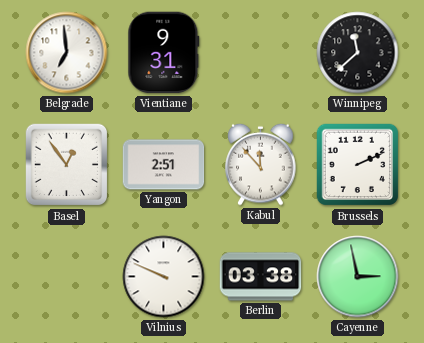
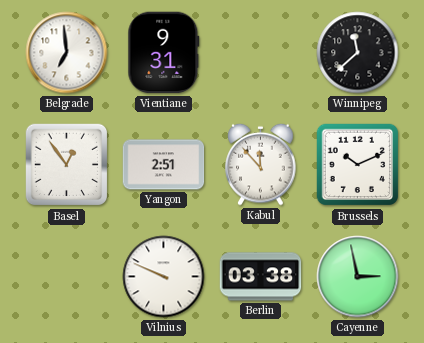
Brussels: 2:11 -> 10:11 (358, 165)
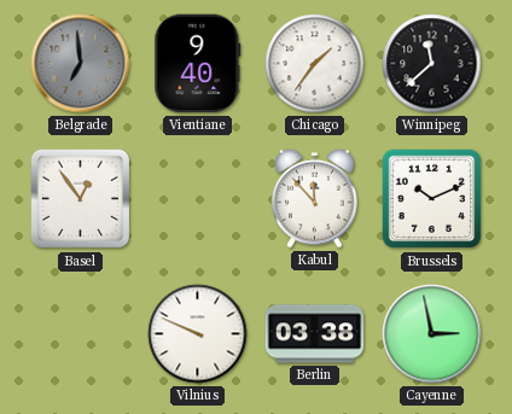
Belgrade dial: white -> grey (81, 64)
Vientiane: 9:31 -> 9:40 (198, 64)
Chicago: none -> 1:36 (315, 64)
Yangon: 2:51 -> none (164, 165)
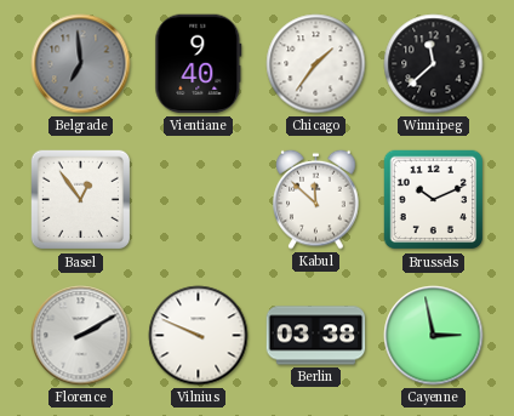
Kabul: 11:53 -> 11:52 (316, 199)
Florence: none -> 2:10 (81, 336)
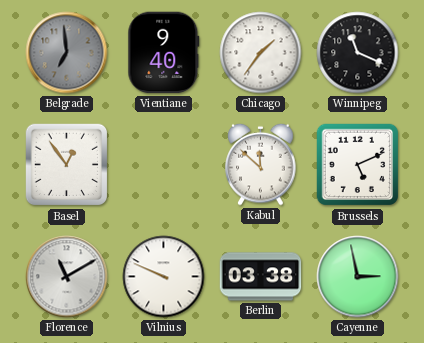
Winnipeg: 11:38 -> 11:19 (358, 53)
Brussels: 10:11 -> 5:11 (358, 165)
Florence: 2:10 -> 11:10 (67, 277)
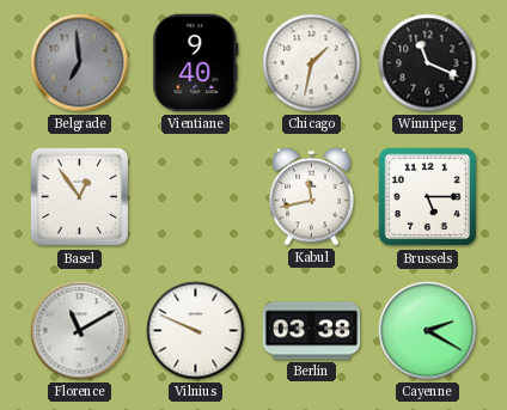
Chicago: 1:36 -> 1:32 (312, 63)
Kabul: 11:52 -> 11:43 (312, 196)
Brussels: 5:11 -> 5:15 (428, 197)
Cayenne: 2:58 -> 2:20 (428, 331)
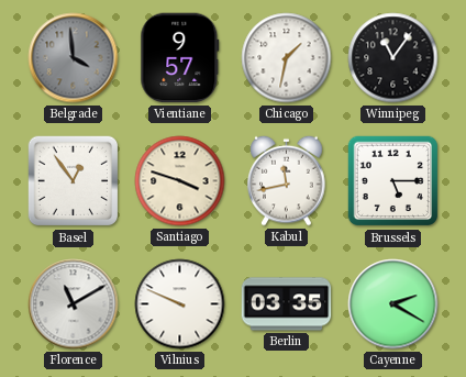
Belgrade: 6:59 -> 3:59 (74, 58)
Vientiane: 9:40 -> 9:57 (180, 58)
Winnipeg: 11:19 -> 11:06 (393, 58)
Santiago: none -> 3:48 (180, 181)
Berlin: 03:38 -> 03:35 (287, 304)
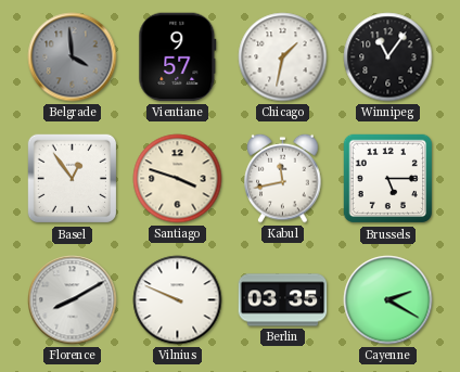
Florence: 11:10 -> 8:10 (73, 300)
